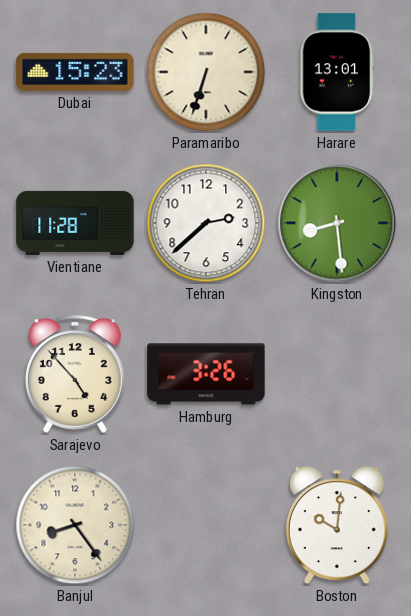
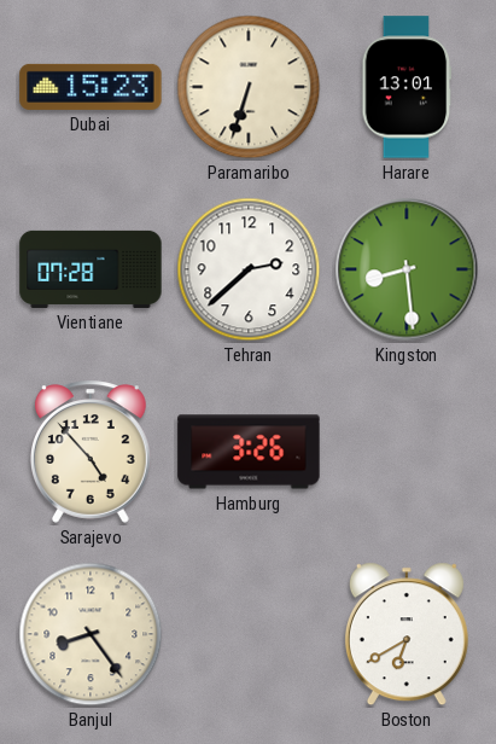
Vientiane: 11:28 -> 07:28 (91, 269)
Boston: 10:01 -> 6:40 (407, 634)
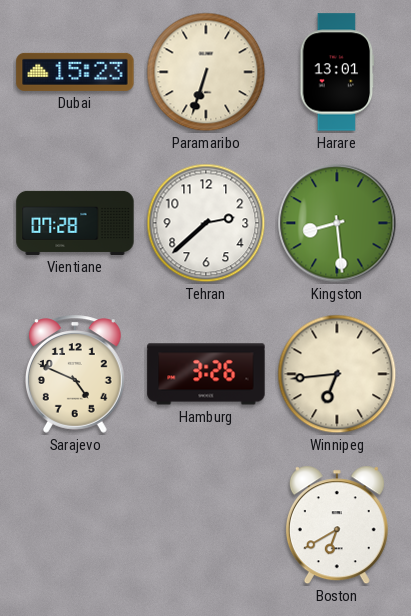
Sarajevo: 4:53 -> 4:49 (75, 374)
Winnipeg: none -> 6:44 (337, 374)
Banjul: 8:24 -> none (91, 634)
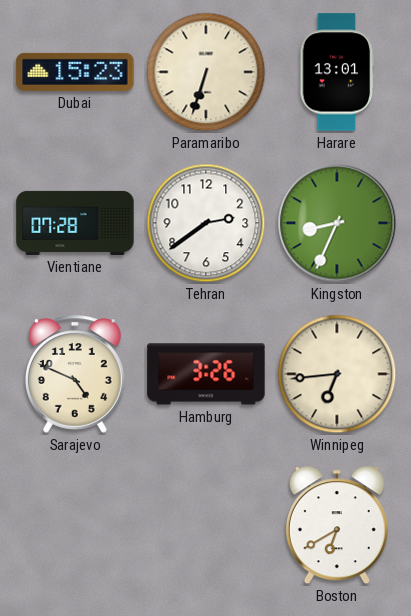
Tehran: 2:38 -> 2:39 (206, 223)
Kingston: 8:29 -> 8:34 (337, 223)
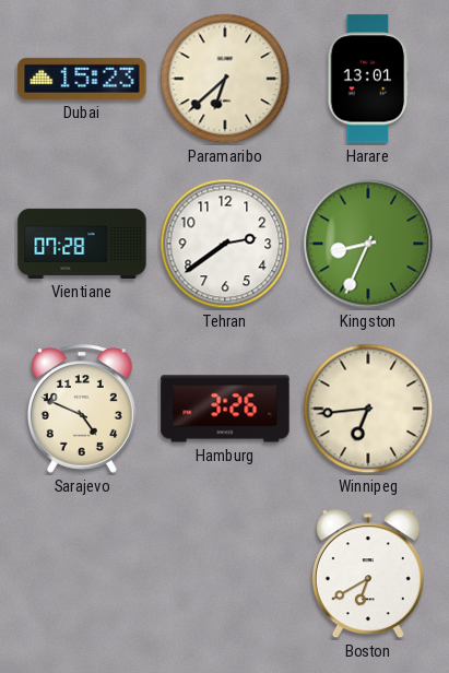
Paramaribo: 6:33 -> 6:38 (225, 79)
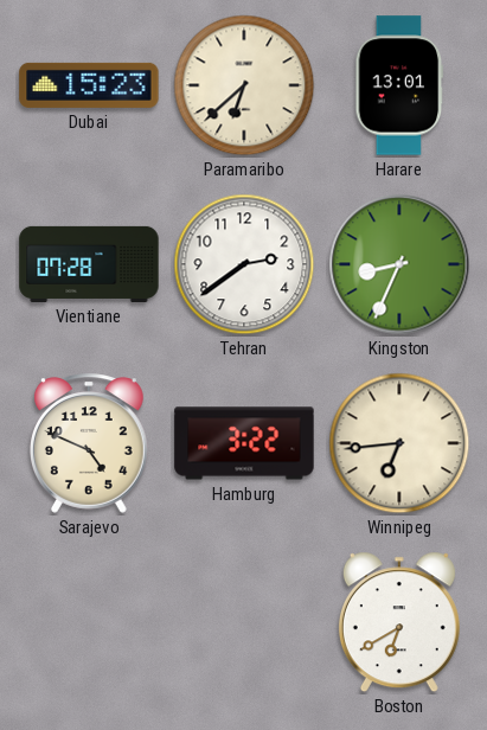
Hamburg: 3:26 -> 3:22 (244, 443)
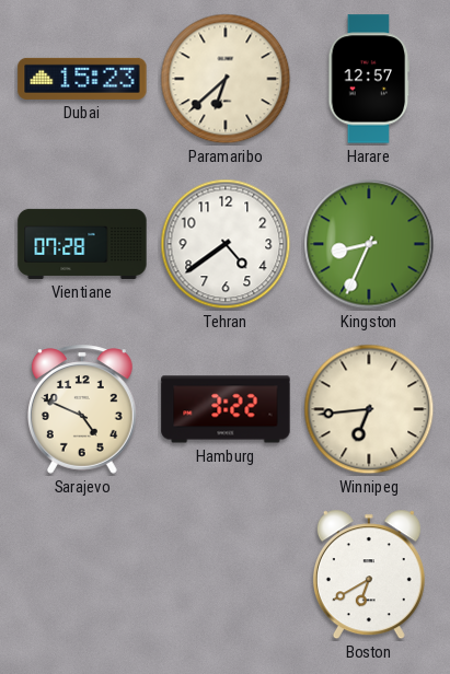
Harare: 13:01 -> 12:57 (369, 79)
Tehran: 2:39 -> 4:39 (226, 244)
